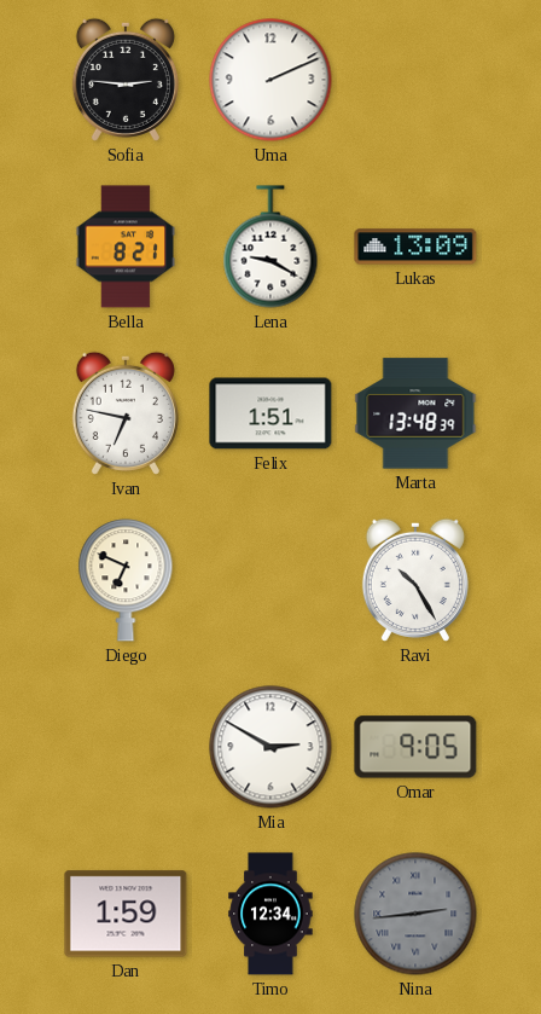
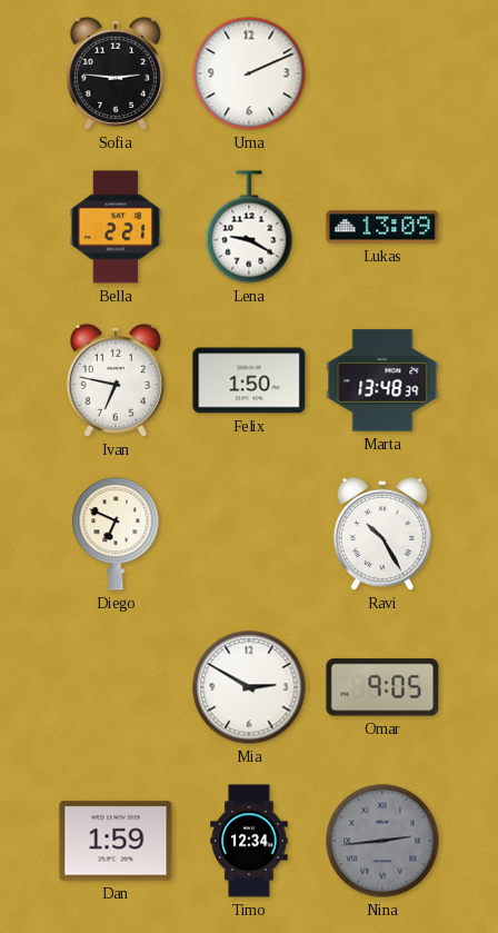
Bella: 8:21 -> 2:21 (116, 227)
Felix: 1:51 -> 1:50 (249, 380)
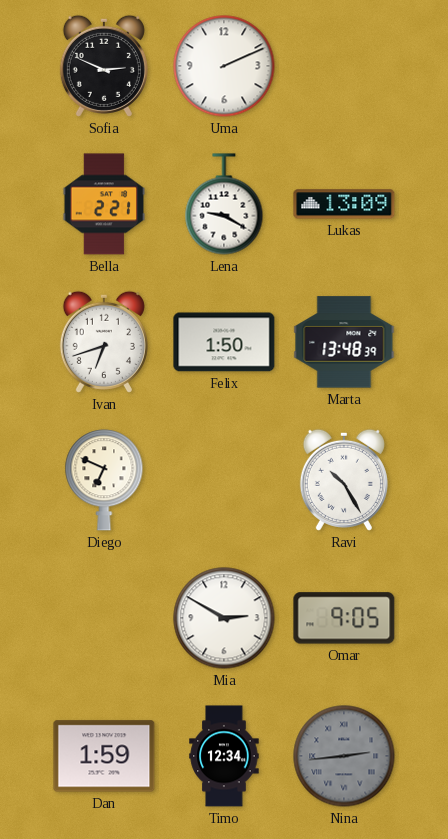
Sofia: 2:46 -> 2:49 (104, 66)
Ivan: 6:47 -> 6:42 (104, 342)
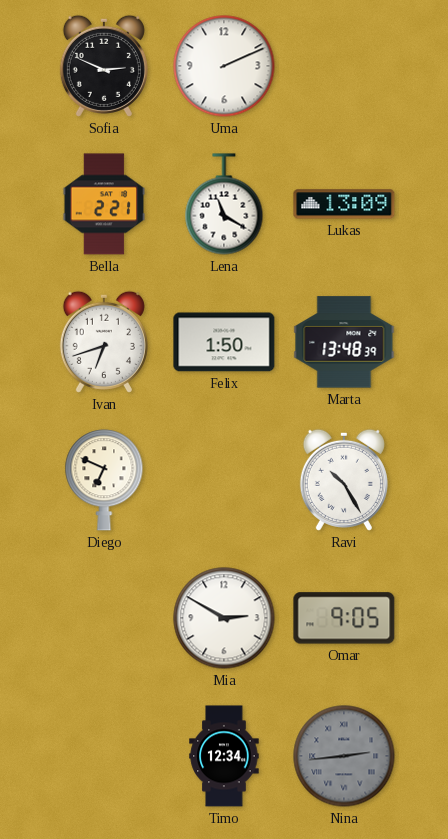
Lena: 9:20 -> 11:20 (224, 204)
Dan: 1:59 -> none (104, 756)
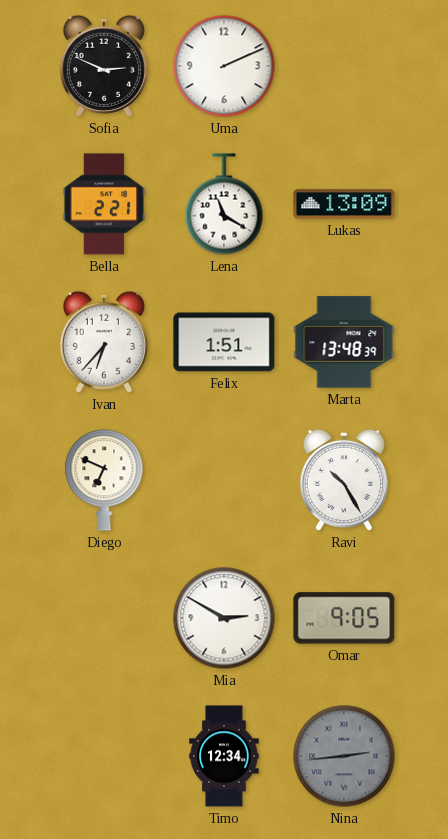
Ivan: 6:42 -> 6:37 (104, 342)
Felix: 1:50 -> 1:51 (224, 342)
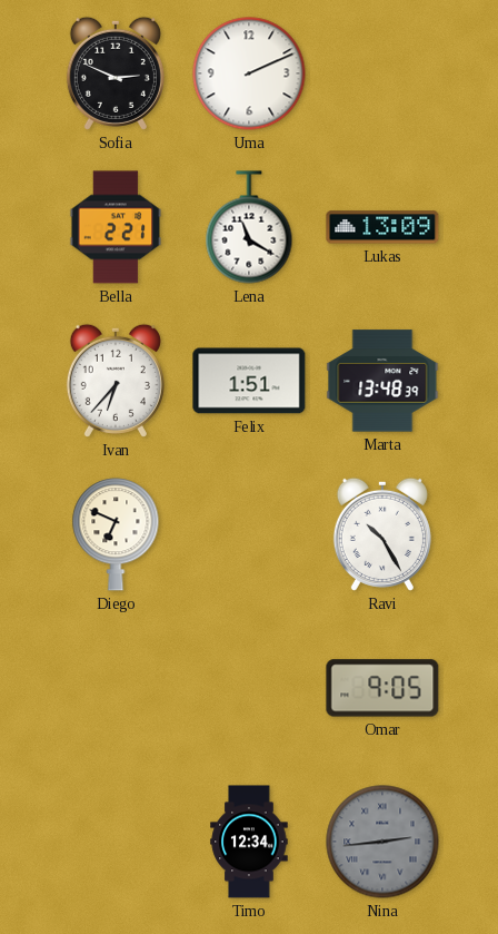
Mia: 2:50 -> none (224, 618)
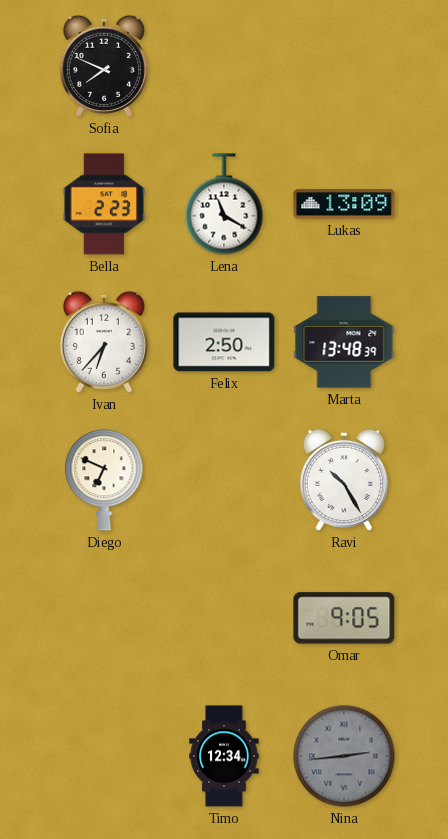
Sofia: 2:49 -> 7:49 (104, 66)
Uma: 2:11 -> none (249, 73)
Bella: 2:21 -> 2:23 (104, 204)
Felix: 1:51 -> 2:50 (224, 342)
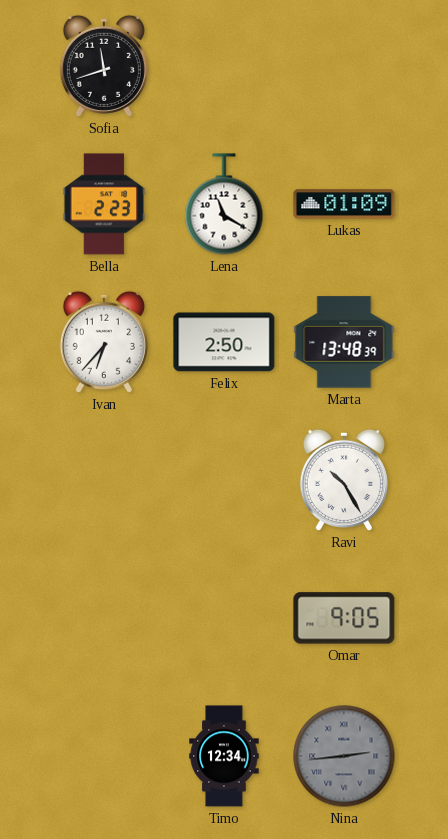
Sofia: 7:49 -> 11:42 (104, 66)
Lukas: 13:09 -> 01:09 (344, 204)
Diego: 6:49 -> none (104, 480)
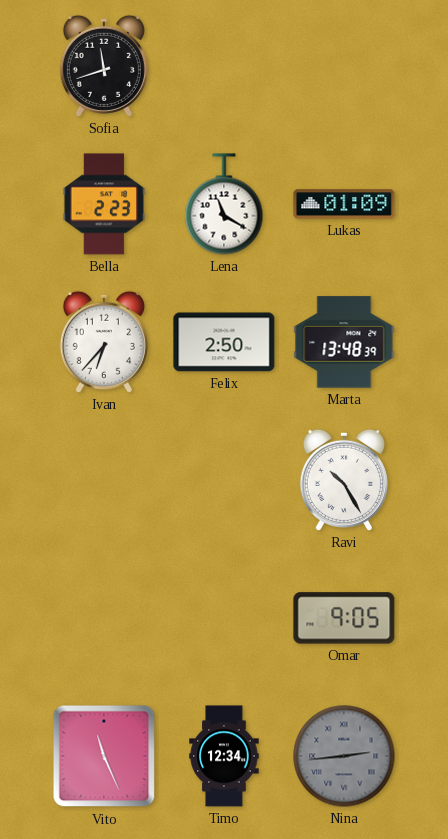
Vito: none -> 11:26 (104, 756)
